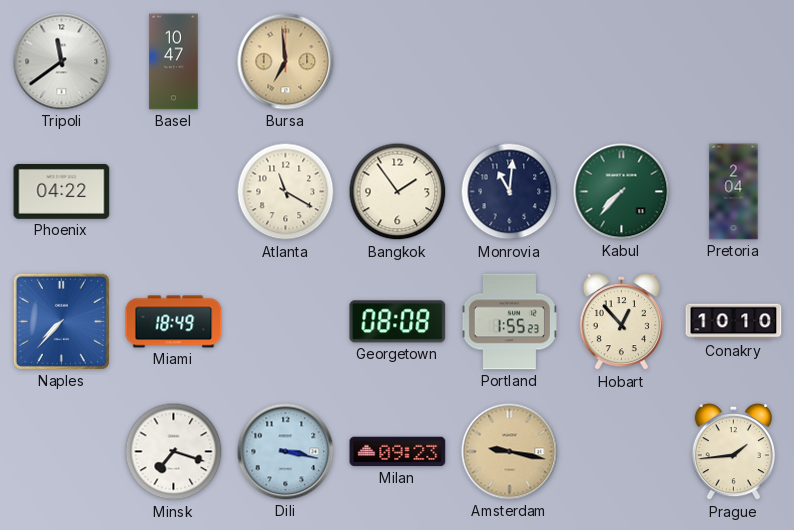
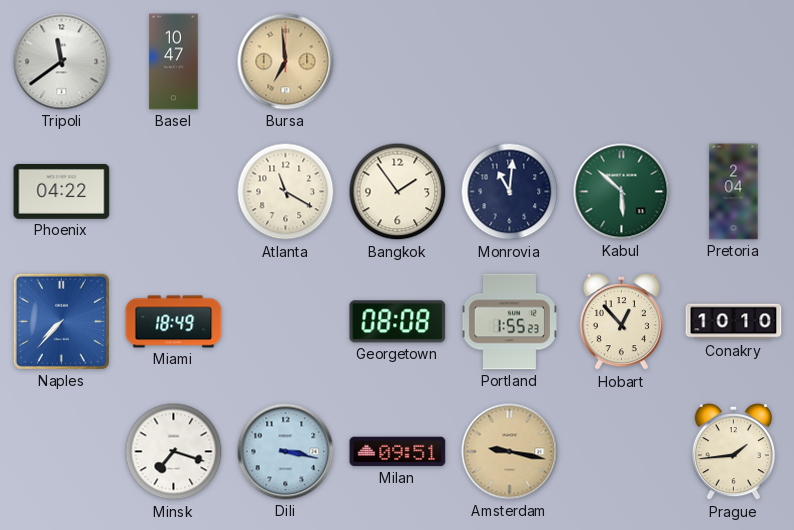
Kabul: 7:37 -> 5:52 (622, 192)
Milan: 09:23 -> 09:51 (398, 452)
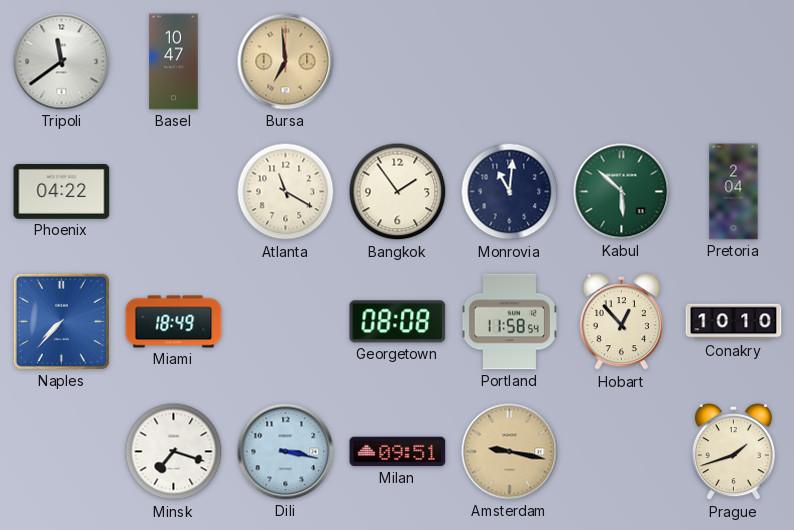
Portland: 1:55 -> 11:58 (509, 322)
Prague: 1:44 -> 1:42 (733, 453)
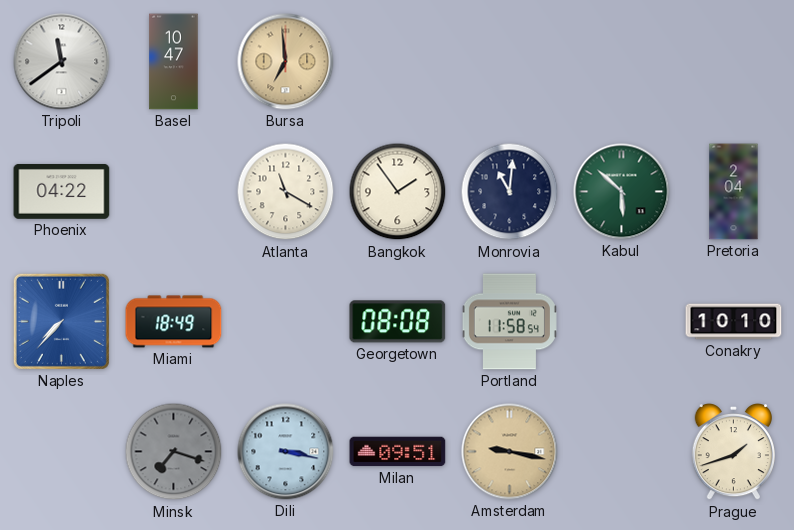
Hobart: 12:53 -> none (621, 323)
Minsk dial: white -> grey (174, 452)
